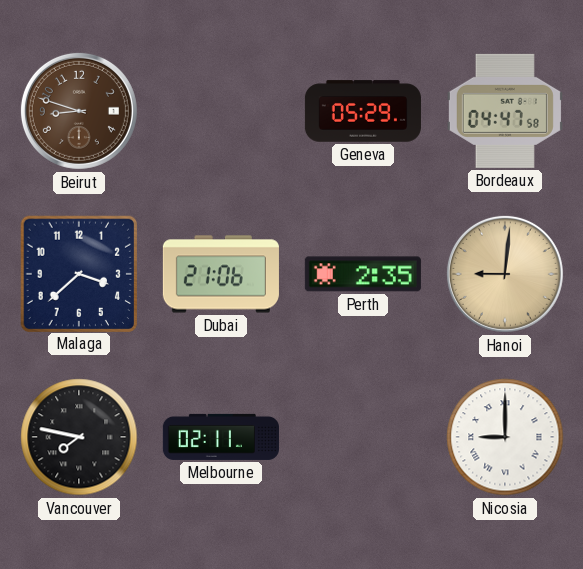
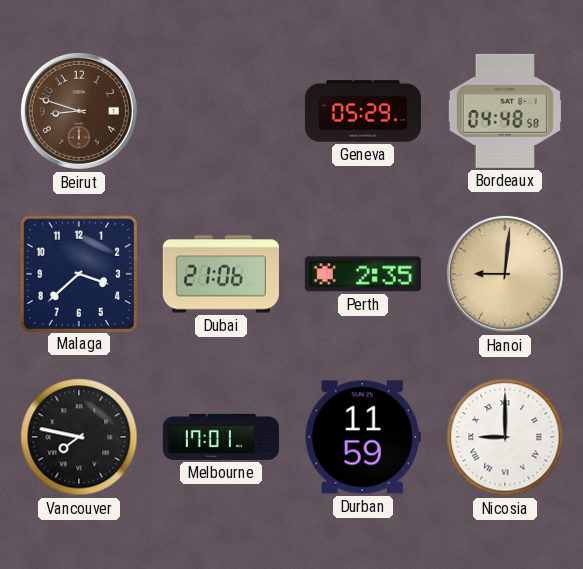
Bordeaux: 04:47 -> 04:48 (505, 111)
Melbourne: 02:11 -> 17:01 (221, 437)
Durban: none -> 11:59 (363, 437)
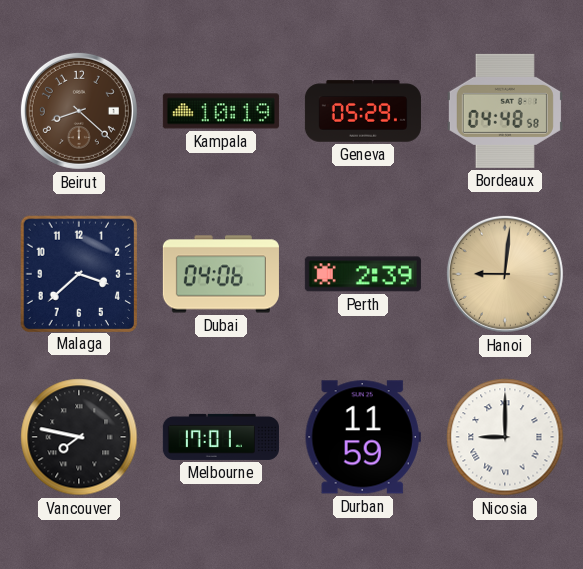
Beirut: 8:48 -> 8:22 (79, 111)
Kampala: none -> 10:19 (221, 111)
Dubai: 21:06 -> 04:06 (221, 274)
Perth: 2:35 -> 2:39 (363, 274)
